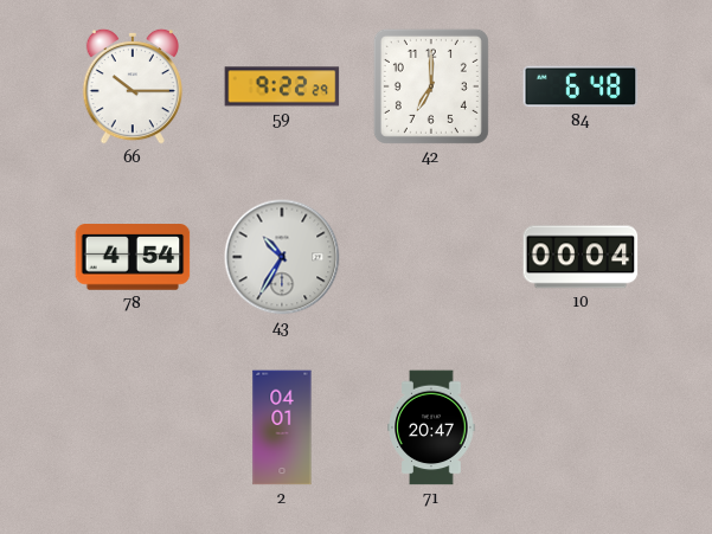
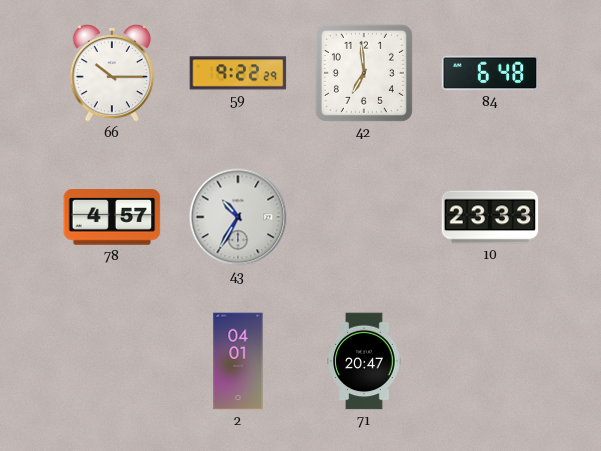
42: 7:00 -> 6:59 (364, 73)
78: 4:54 -> 4:57 (112, 217)
10: 00:04 -> 23:33 (490, 217)
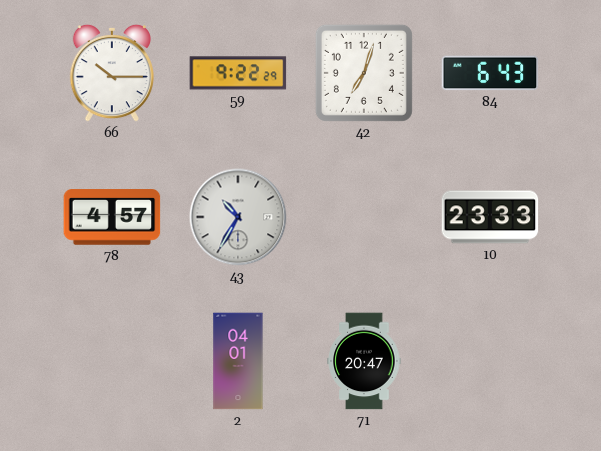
42: 6:59 -> 7:03 (364, 73)
84: 6:48 -> 6:43 (490, 73)
